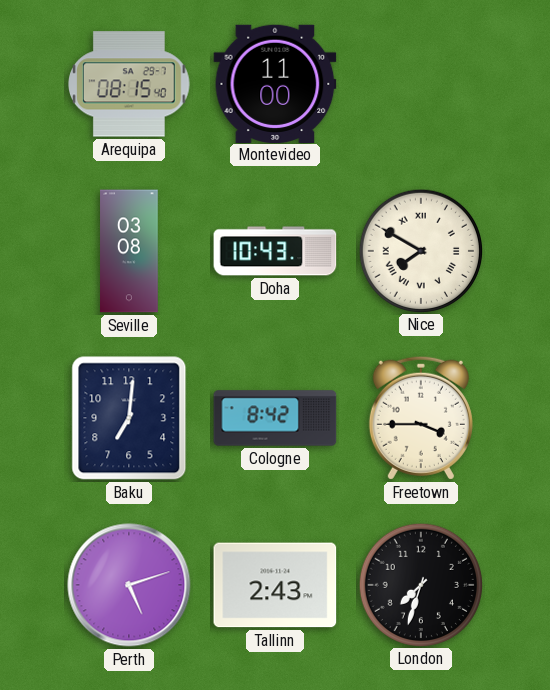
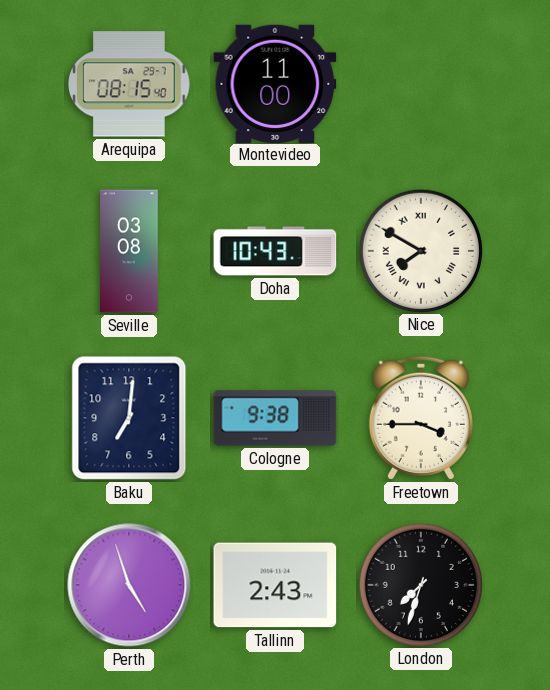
Cologne: 8:42 -> 9:38 (275, 418)
Perth: 5:12 -> 4:57 (129, 585)
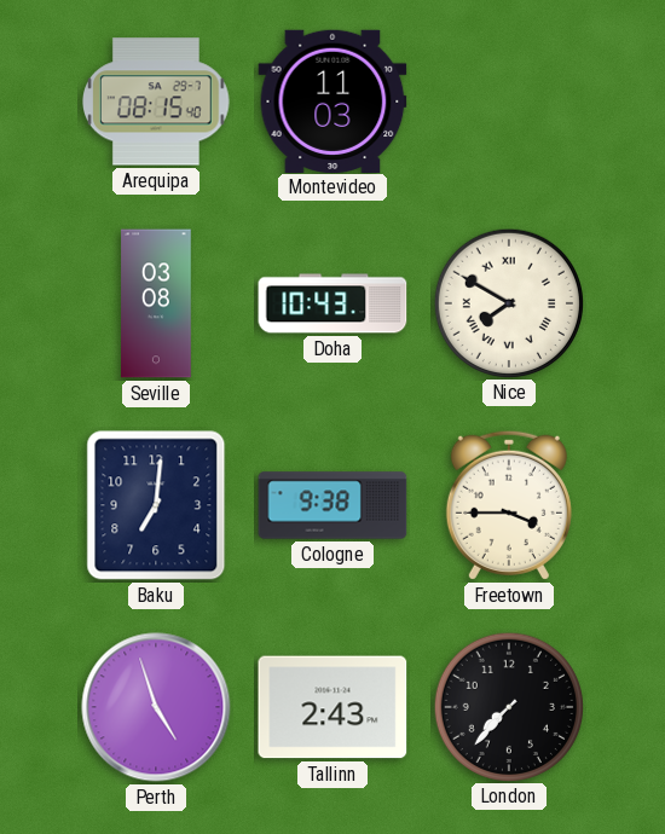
Montevideo: 11:00 -> 11:03 (332, 100)
London: 7:33 -> 7:37 (508, 706)
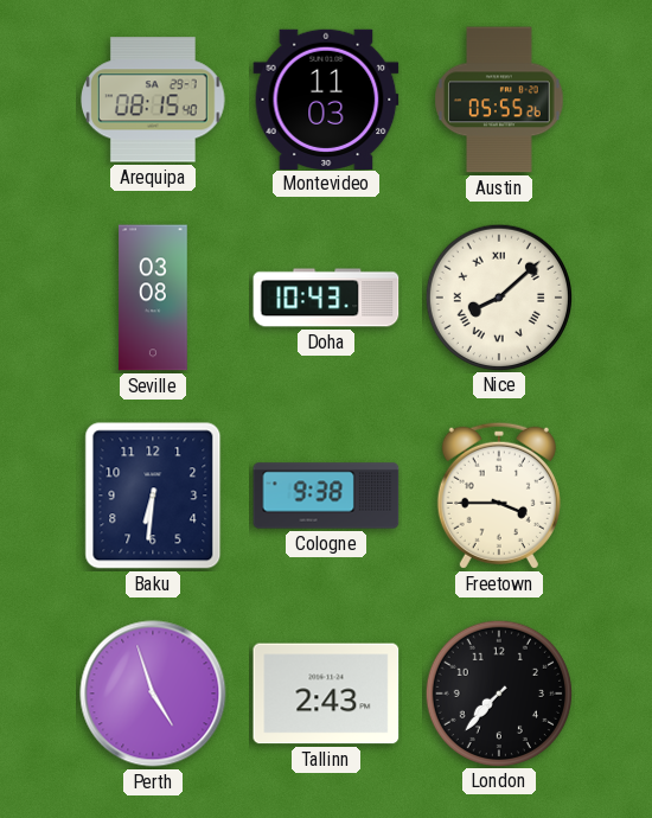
Austin: none -> 05:55 (499, 100)
Nice: 7:50 -> 8:08 (498, 296)
Baku: 7:01 -> 6:31 (153, 496)
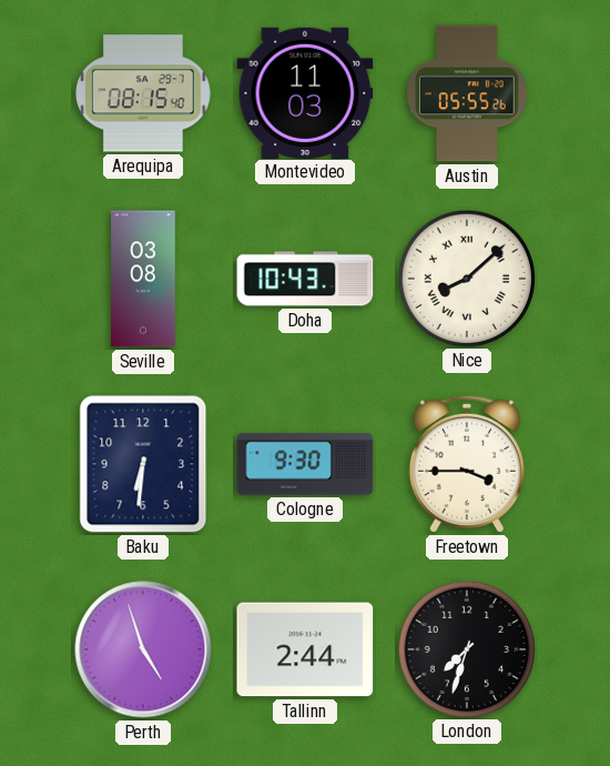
Cologne: 9:38 -> 9:30 (305, 464)
Tallinn: 2:43 -> 2:44 (305, 649)
London: 7:37 -> 7:33 (466, 648)
